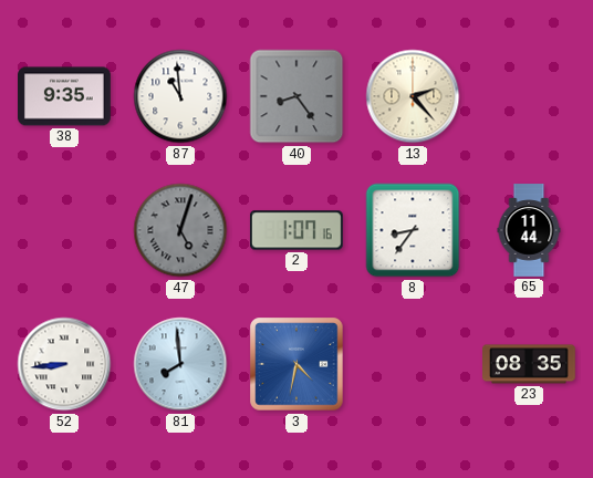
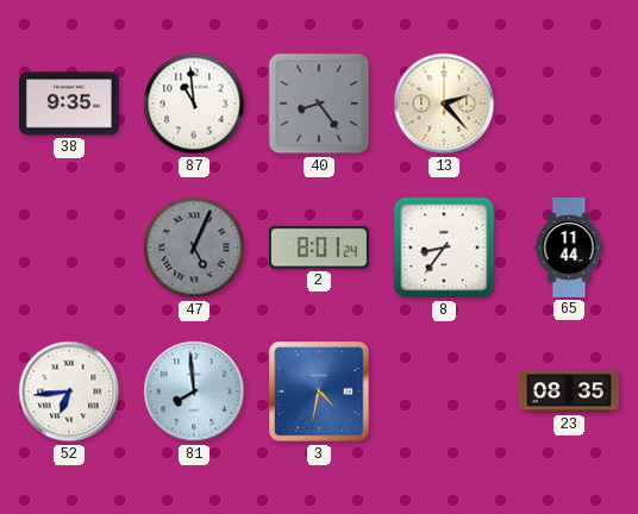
47: 5:03 -> 5:04 (194, 247)
2: 1:07 -> 8:01 (319, 247)
52: 8:44 -> 6:44 (69, 391)
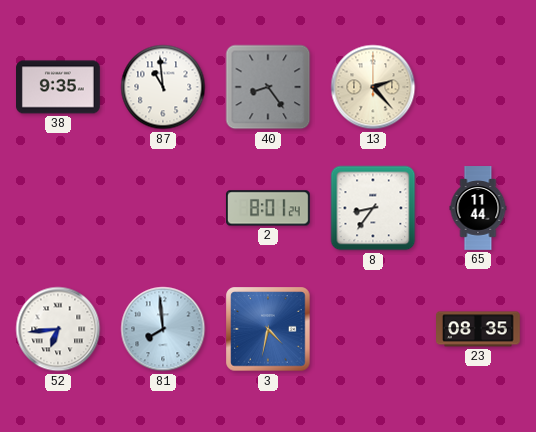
47: 5:04 -> none (194, 247)
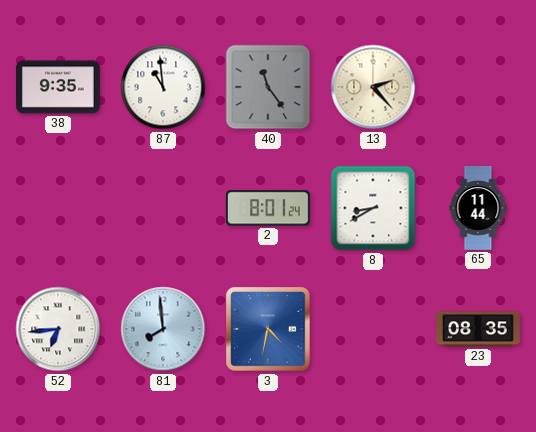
40: 8:24 -> 11:24 (268, 87)
8: 8:36 -> 8:40 (373, 208)
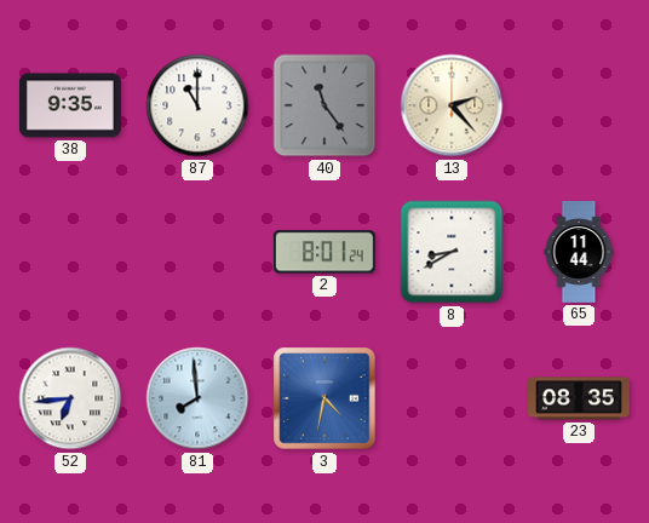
87: 10:59 -> 11:00 (197, 105)
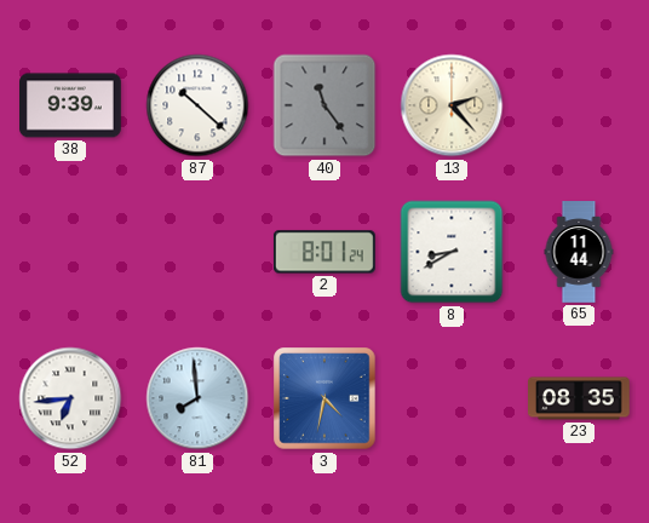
38: 9:35 -> 9:39 (71, 105)
87: 11:00 -> 10:22 (197, 105)
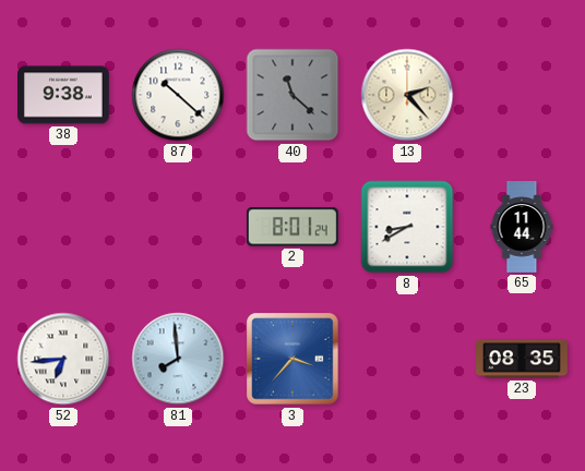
38: 9:39 -> 9:38 (64, 95)
40: 11:24 -> 11:22 (292, 95)
3: 4:32 -> 3:37 (292, 359)
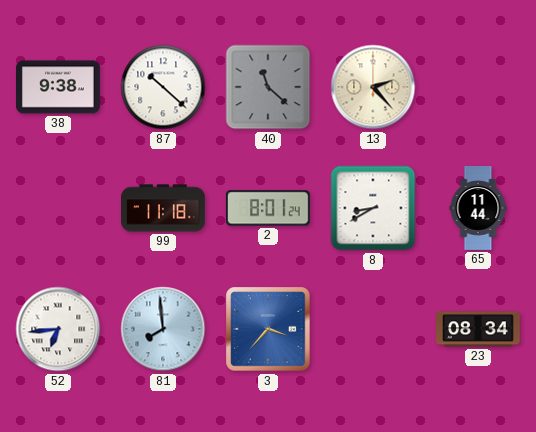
99: none -> 11:18 (163, 208)
23: 08:35 -> 08:34 (479, 329)
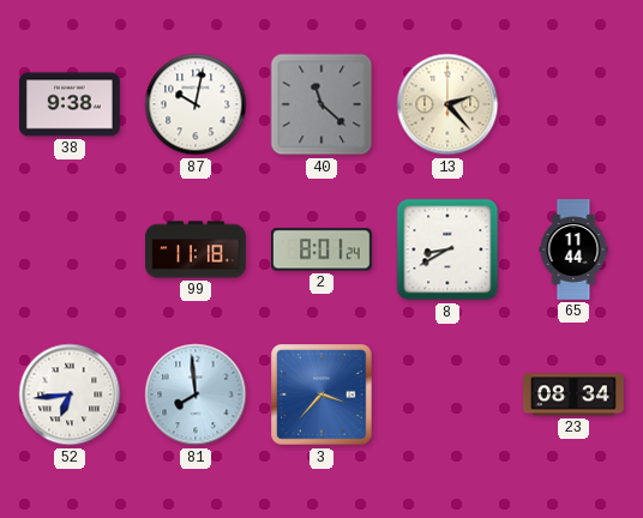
87: 10:22 -> 10:02 (196, 104)
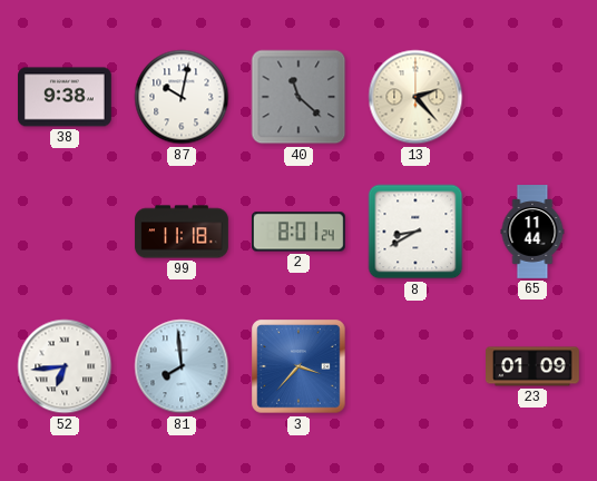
23: 08:34 -> 01:09 (534, 366)
